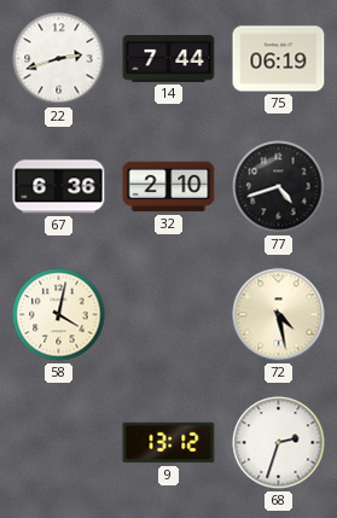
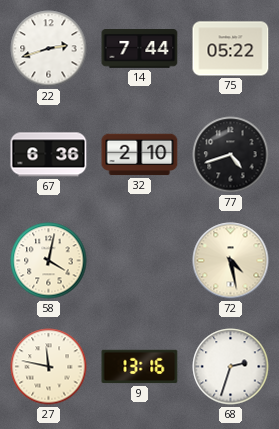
75: 06:19 -> 05:22 (231, 49)
27: none -> 11:47 (49, 367)
9: 13:12 -> 13:16 (140, 367)
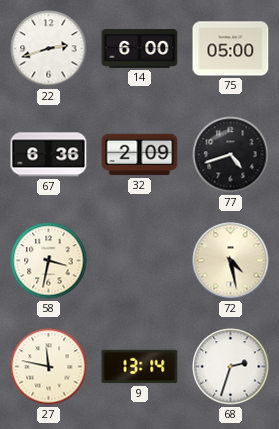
14: 7:44 -> 6:00 (140, 49)
75: 05:22 -> 05:00 (231, 49)
32: 2:10 -> 2:09 (140, 155)
58: 4:02 -> 3:32 (49, 261)
9: 13:16 -> 13:14 (140, 367)
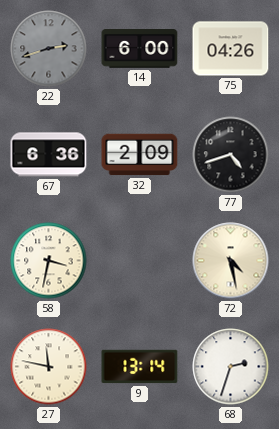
22 dial: white -> grey (49, 49)
75: 05:00 -> 04:26 (231, 49)
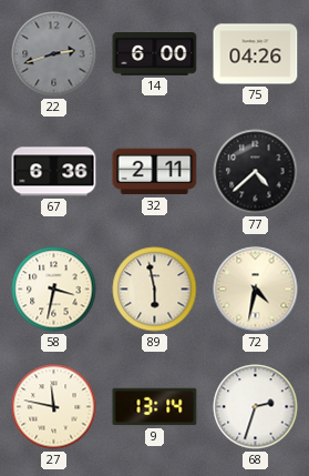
32: 2:09 -> 2:11 (155, 172)
77: 4:42 -> 4:38 (256, 172)
89: none -> 5:58 (155, 290)
72: 4:28 -> 4:32 (256, 290)
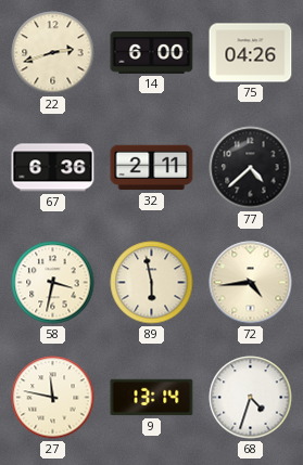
22 dial: grey -> cream (53, 53)
72: 4:32 -> 4:44 (251, 283)
68: 2:33 -> 4:33 (251, 398)
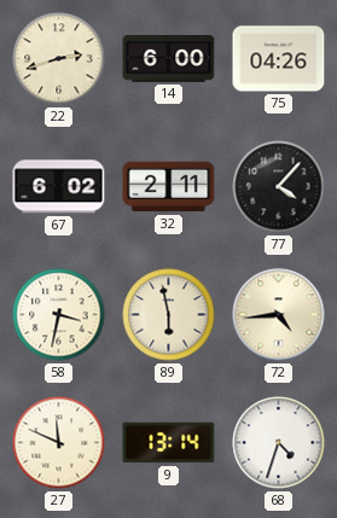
67: 6:36 -> 6:02 (59, 187)
77: 4:38 -> 4:07 (279, 187)
27: 11:47 -> 11:49 (59, 443)
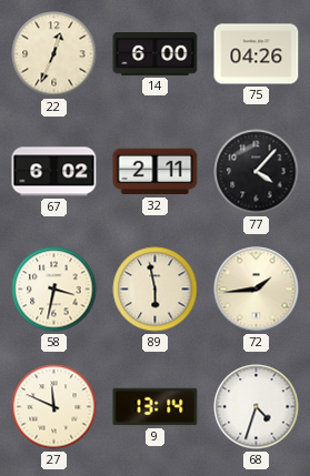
22: 2:42 -> 12:34 (54, 54)
72: 4:44 -> 1:44 (257, 290)
